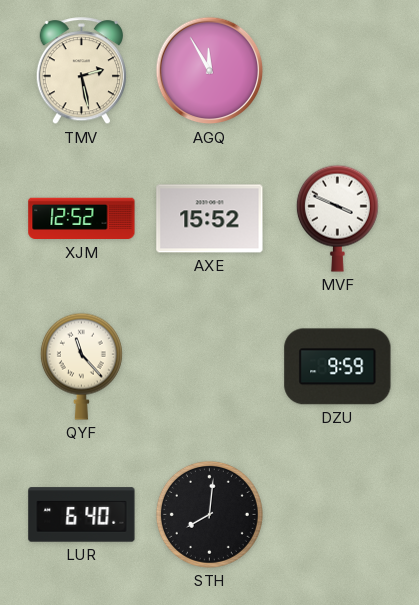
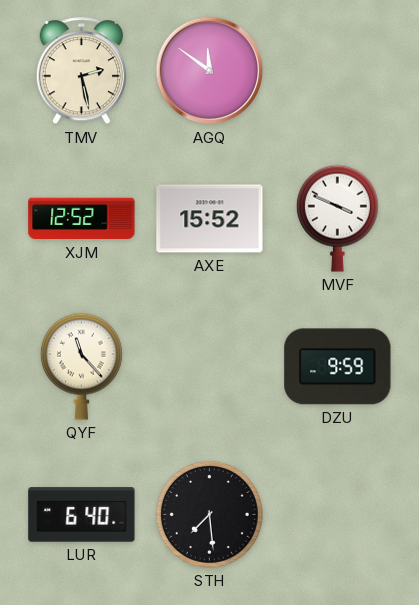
AGQ: 11:55 -> 11:51 (210, 71)
STH: 8:01 -> 7:29 (209, 514)
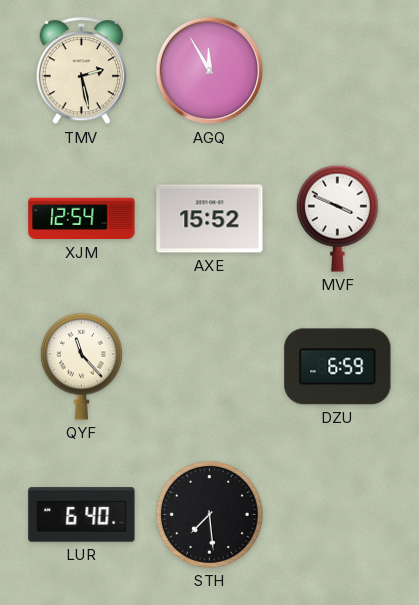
AGQ: 11:51 -> 11:55 (210, 71)
XJM: 12:52 -> 12:54 (82, 219)
DZU: 9:59 -> 6:59 (338, 367)
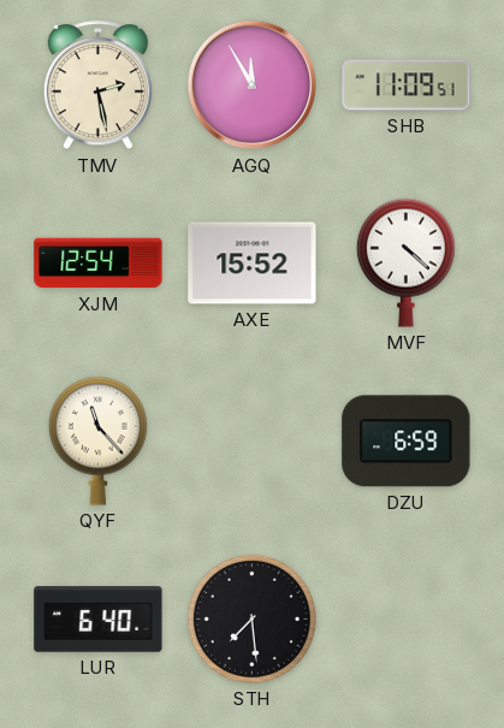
SHB: none -> 11:09 (407, 85)
MVF: 3:49 -> 4:22 (405, 262)
